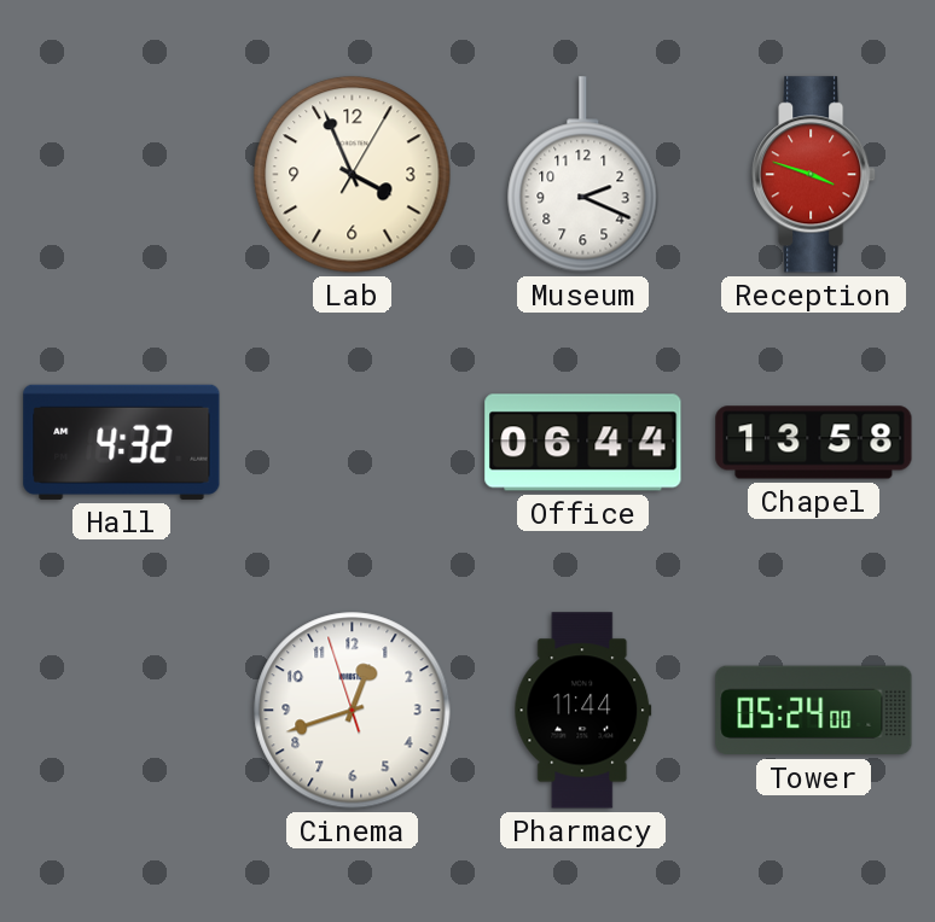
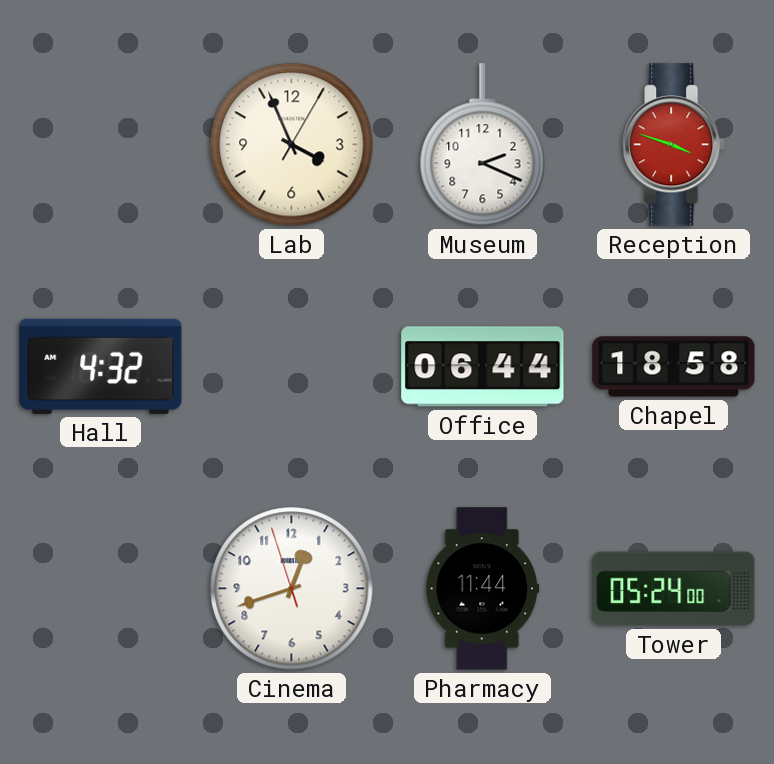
Chapel: 13:58 -> 18:58 (674, 367)
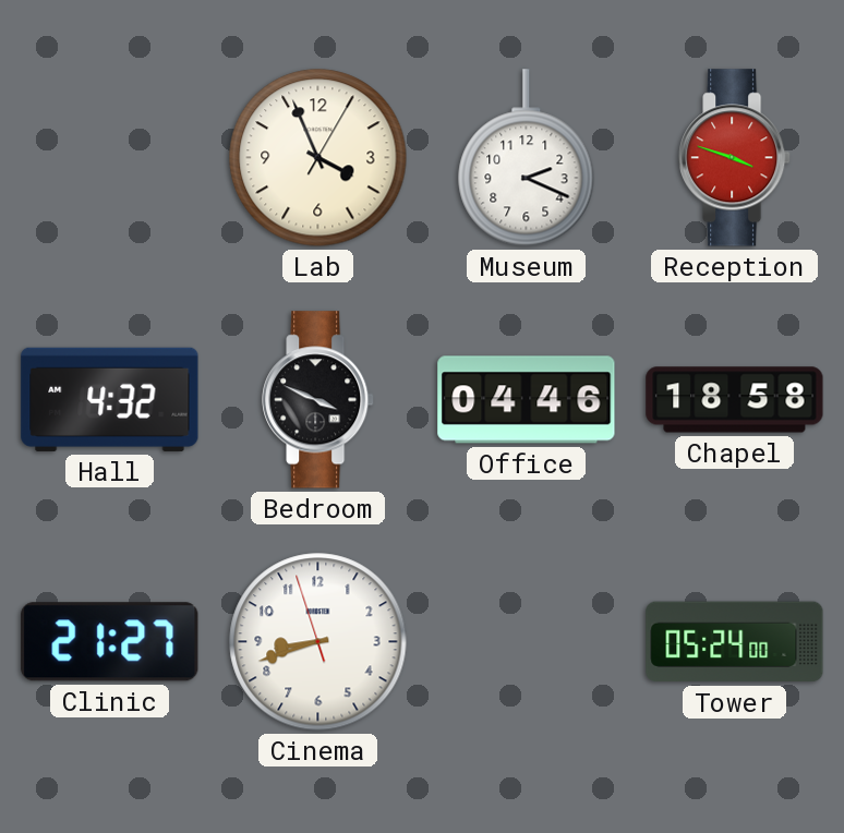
Bedroom: none -> 3:49 (318, 400)
Office: 06:44 -> 04:46 (527, 400)
Clinic: none -> 21:27 (110, 642)
Cinema: 12:41 -> 8:41 (318, 642)
Pharmacy: 11:44 -> none (483, 589)
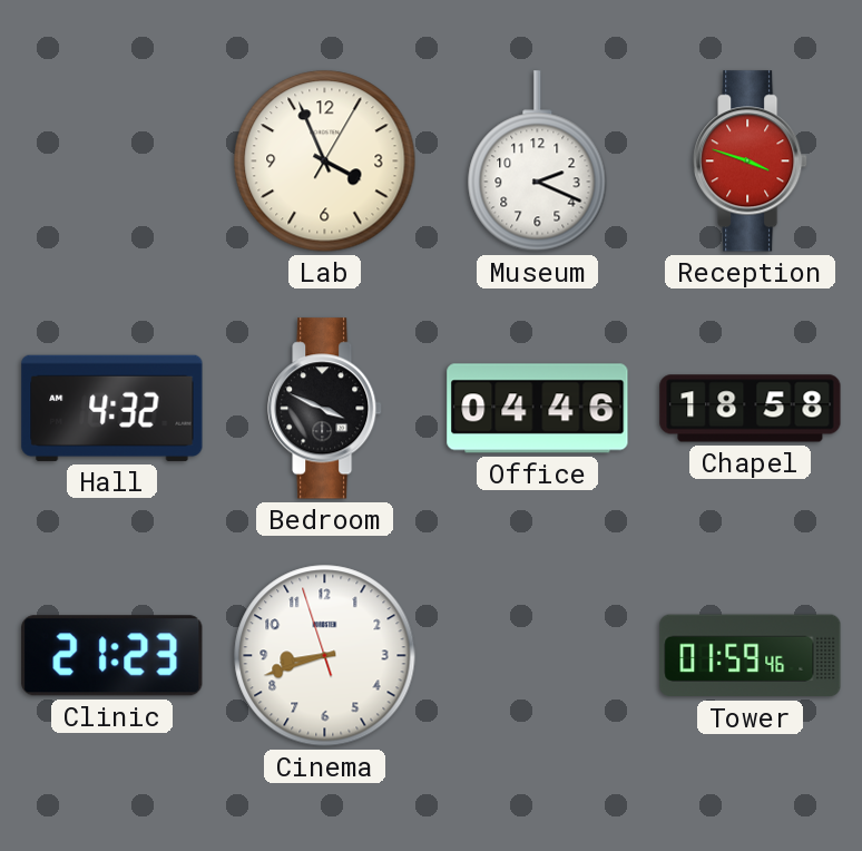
Clinic: 21:27 -> 21:23 (112, 656)
Tower: 05:24 -> 01:59 (751, 656)
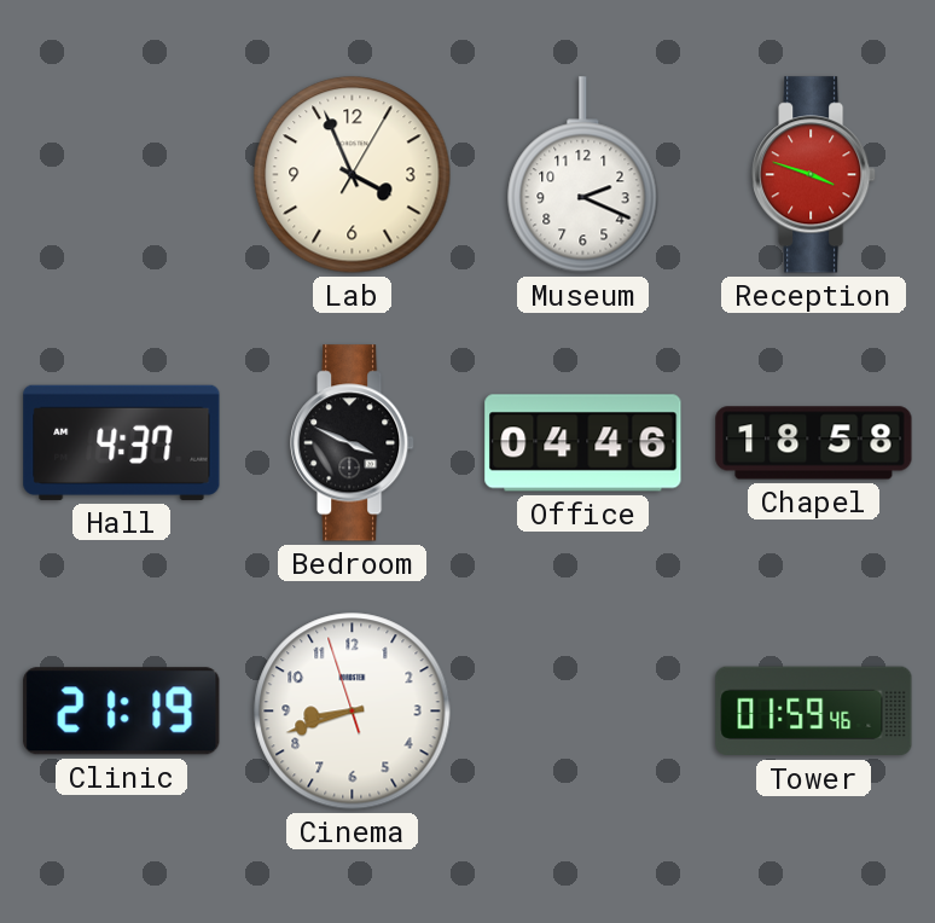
Hall: 4:32 -> 4:37 (122, 442)
Clinic: 21:23 -> 21:19 (122, 712)
